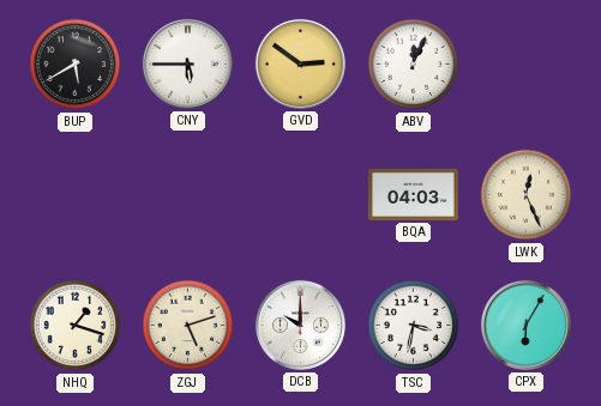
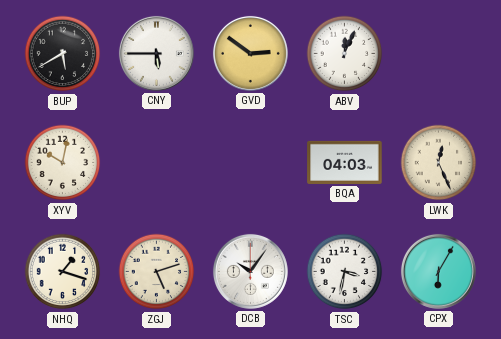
XYV: none -> 10:02 (63, 163)
DCB: 10:00 -> 10:06 (250, 271)
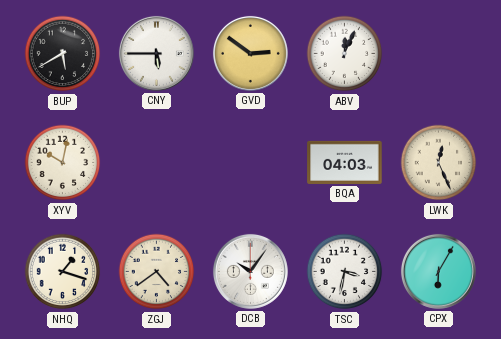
ZGJ: 5:12 -> 4:39 (157, 272)
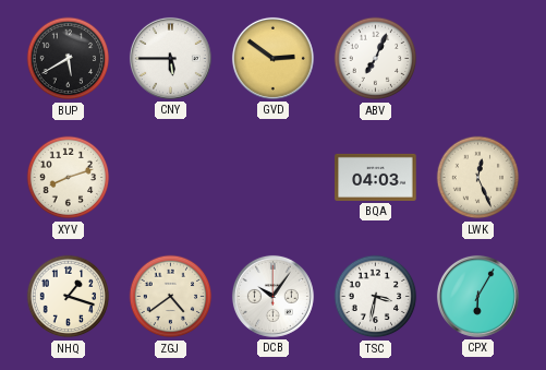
ABV: 12:04 -> 7:04 (376, 59)
XYV: 10:02 -> 8:12 (69, 178)
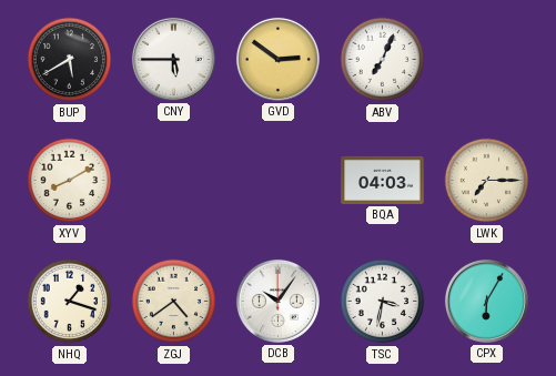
XYV: 8:12 -> 8:10 (70, 181)
LWK: 12:26 -> 7:15 (487, 181)
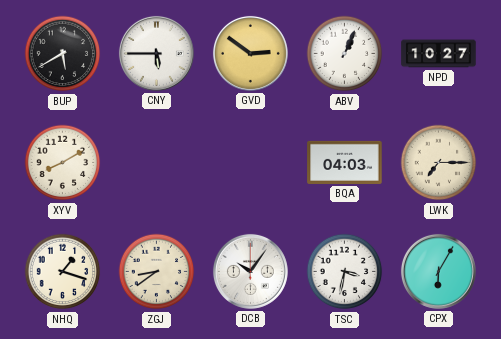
ABV: 7:04 -> 1:04 (345, 54)
NPD: none -> 10:27 (439, 54)
ZGJ: 4:39 -> 8:39 (157, 272)
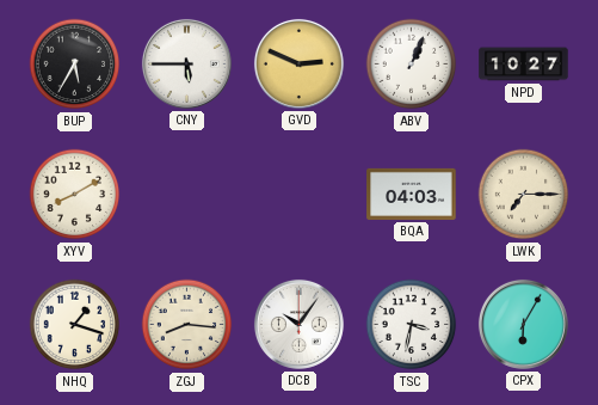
BUP: 5:40 -> 5:35 (75, 65)
GVD: 2:51 -> 2:49 (298, 63)
ZGJ: 8:39 -> 8:16 (187, 325)
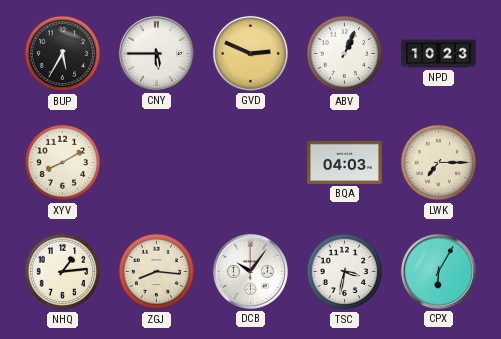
NPD: 10:27 -> 10:23 (439, 54)
NHQ: 1:18 -> 1:14 (63, 272)
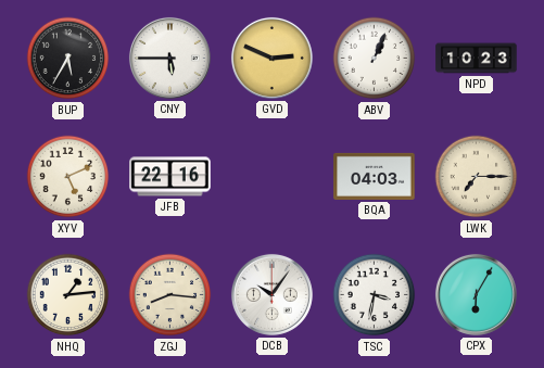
XYV: 8:10 -> 5:11 (68, 177)
JFB: none -> 22:16 (170, 177)
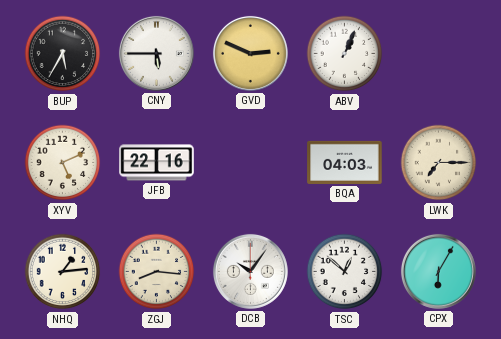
NPD: 10:23 -> none (477, 59)
TSC: 3:32 -> 12:52 (345, 272)
